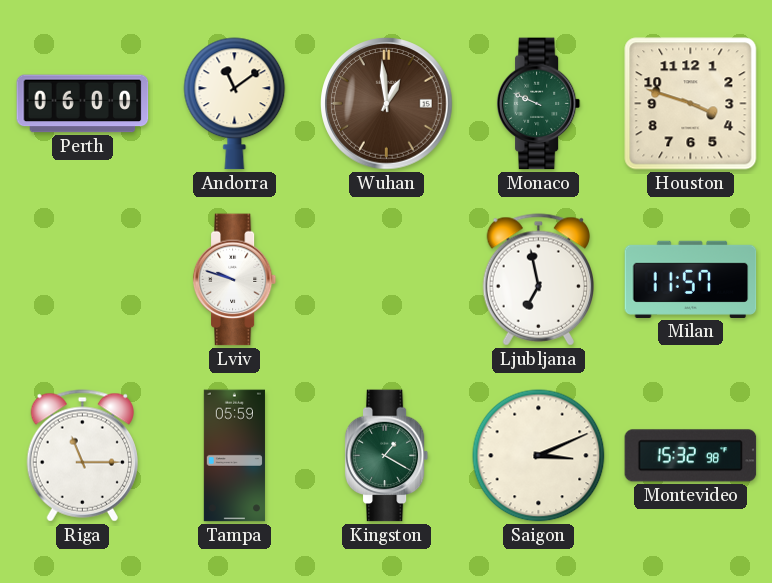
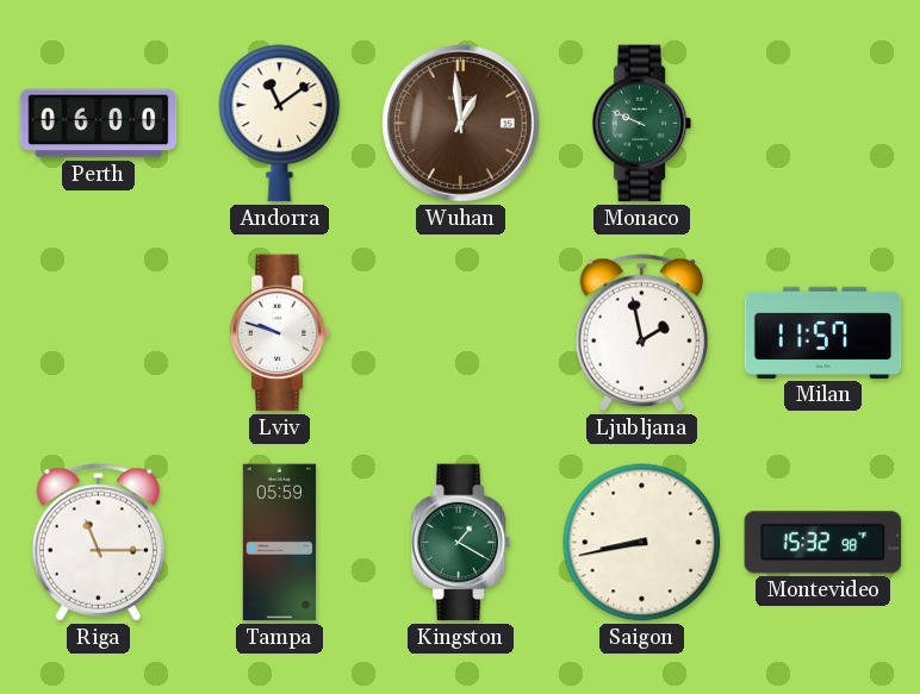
Houston: 3:48 -> none (691, 104)
Ljubljana: 6:58 -> 1:58 (641, 333)
Saigon: 3:11 -> 8:43 (642, 543)
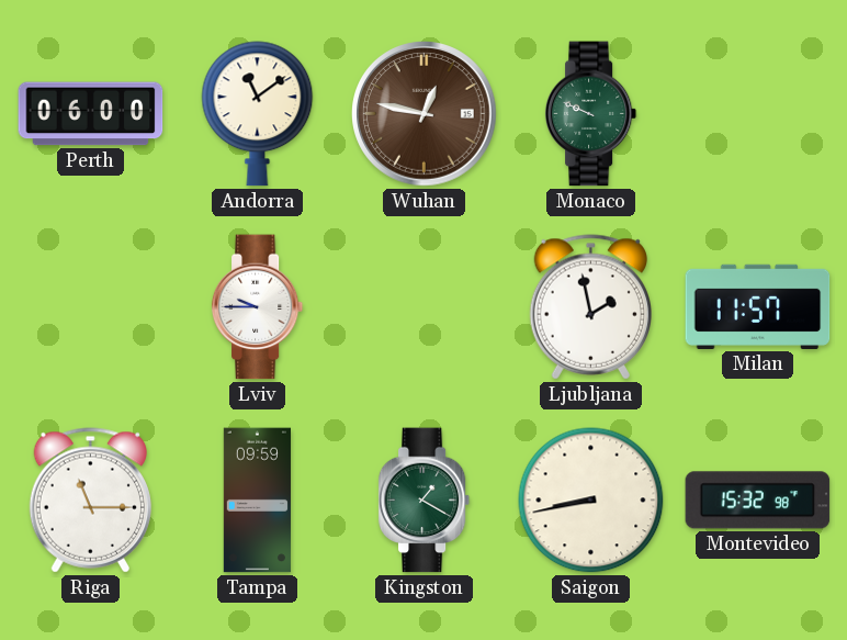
Wuhan: 12:59 -> 12:47 (425, 114)
Lviv: 9:48 -> 9:45 (258, 307)
Tampa: 05:59 -> 09:59 (257, 501)
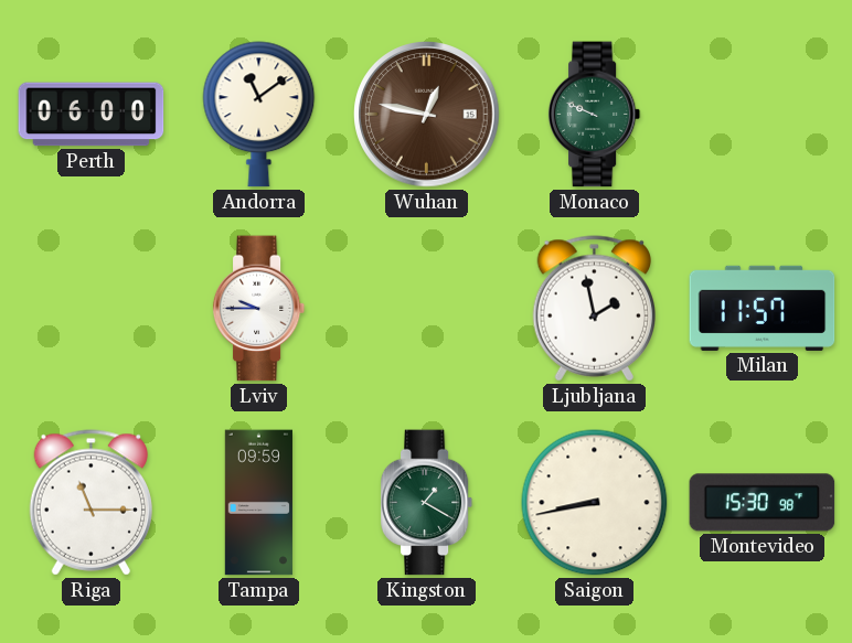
Montevideo: 15:32 -> 15:30 (763, 503)
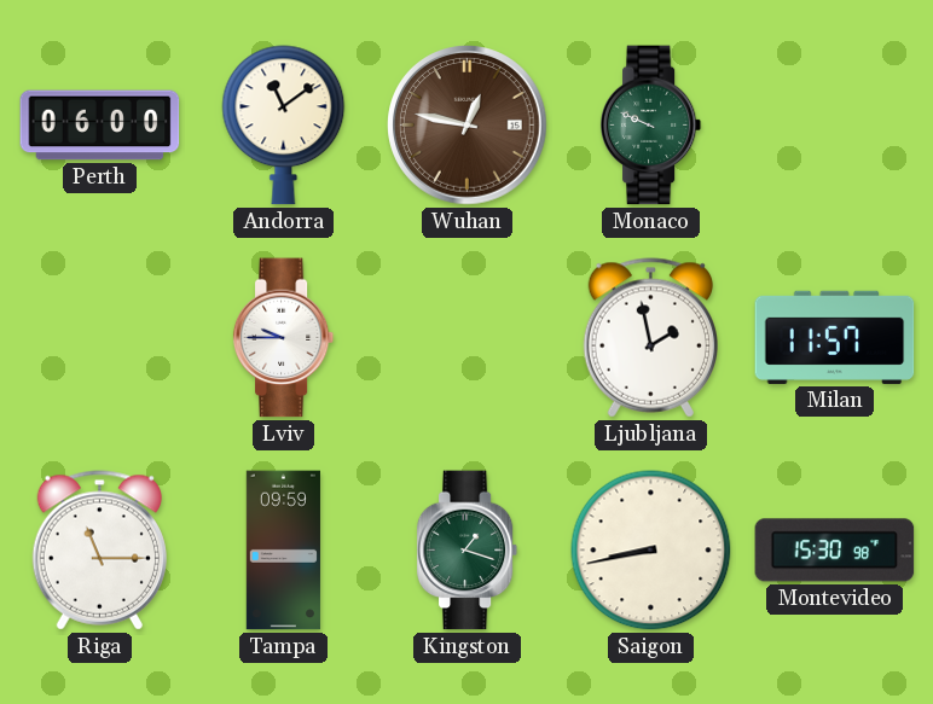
Kingston: 1:20 -> 1:18 (468, 551)
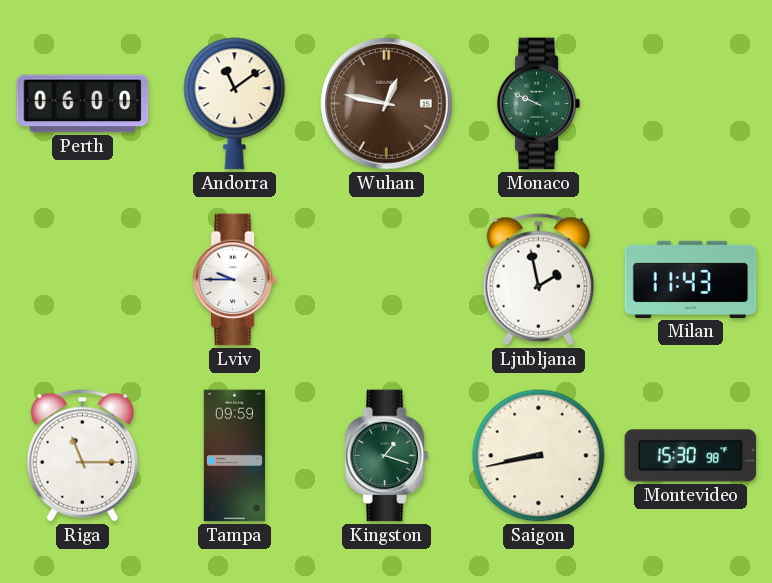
Milan: 11:57 -> 11:43 (691, 279)
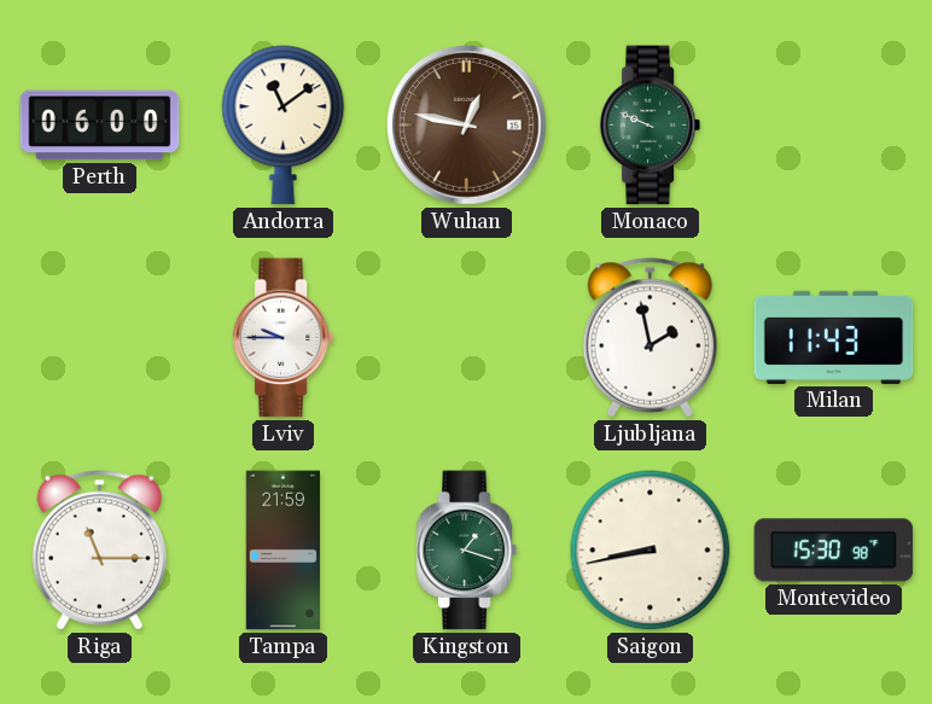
Tampa: 09:59 -> 21:59 (282, 551)
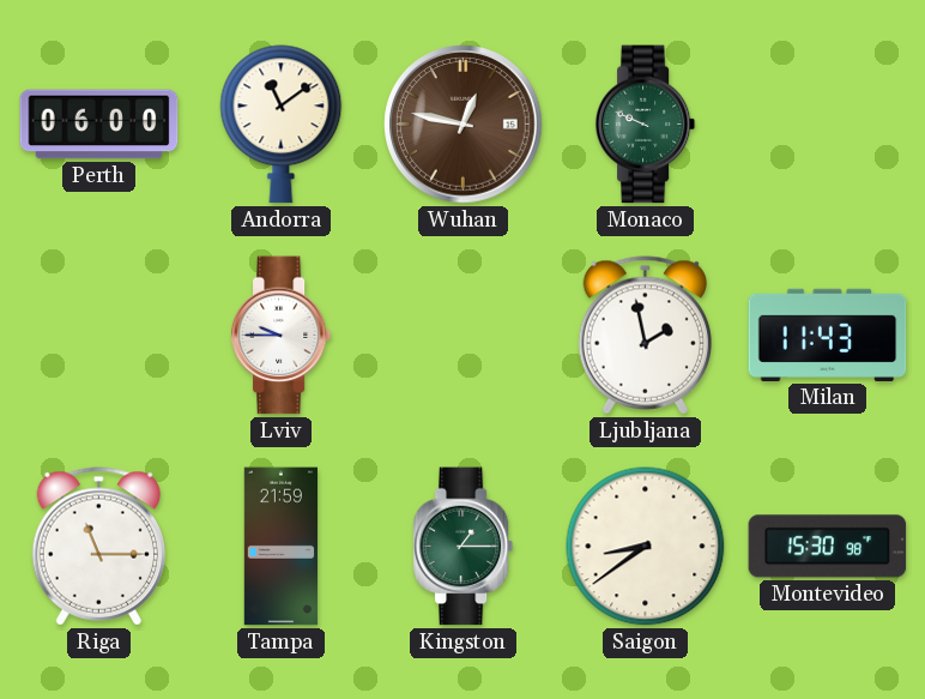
Kingston: 1:18 -> 1:15 (464, 547)
Saigon: 8:43 -> 8:39 (646, 547)
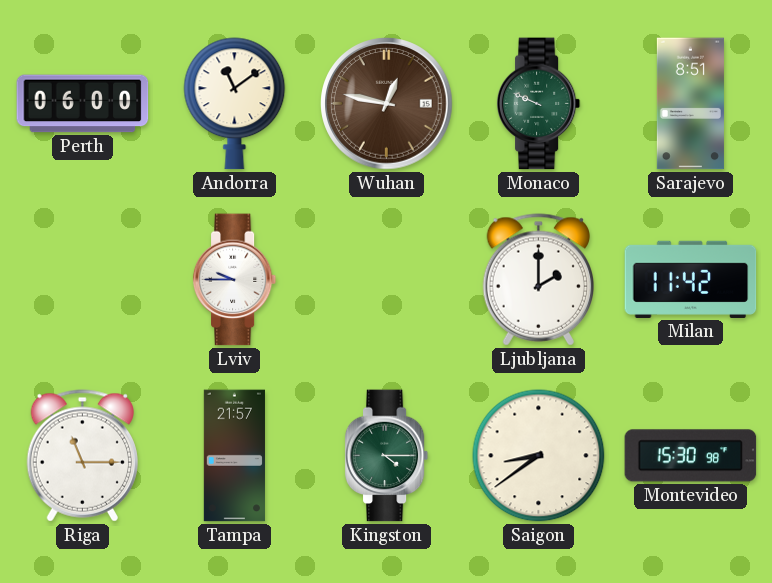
Sarajevo: none -> 8:51 (690, 104)
Ljubljana: 1:58 -> 2:00 (538, 280)
Milan: 11:43 -> 11:42 (691, 279)
Tampa: 21:59 -> 21:57 (234, 456)
Kingston: 1:15 -> 4:15 (387, 456)
